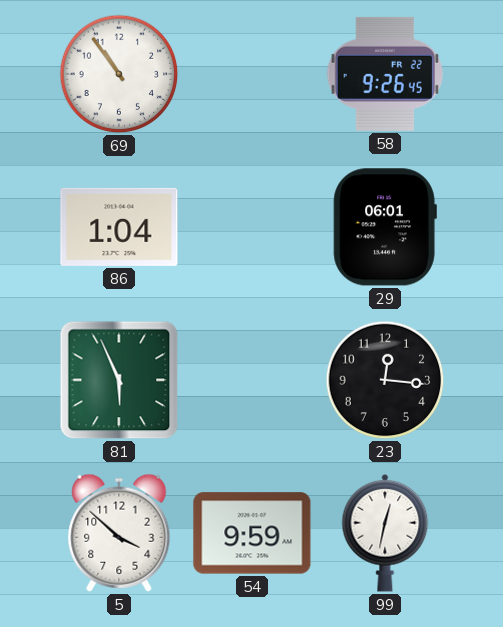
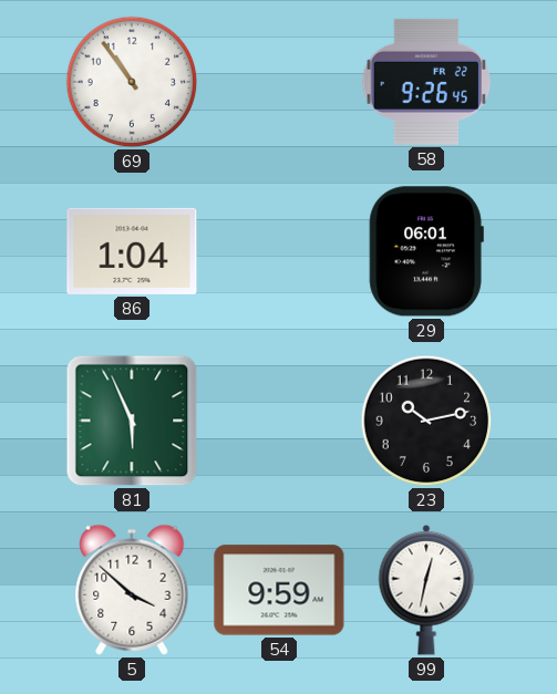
23: 12:16 -> 10:13 (426, 421)
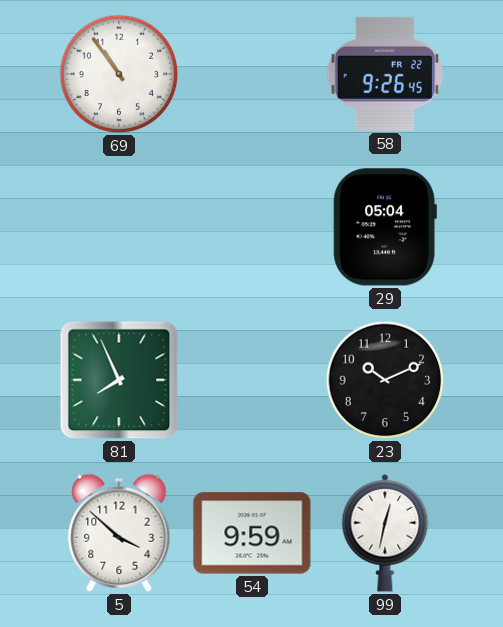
86: 1:04 -> none (132, 251)
29: 06:01 -> 05:04 (385, 227)
81: 5:56 -> 7:56 (119, 380)
23: 10:13 -> 10:11 (385, 380)
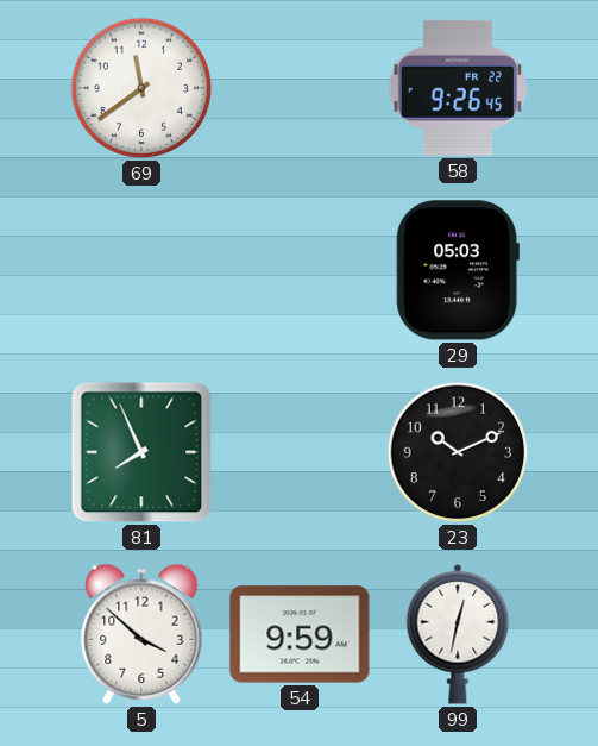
69: 10:54 -> 11:39 (141, 88)
29: 05:04 -> 05:03 (458, 270)
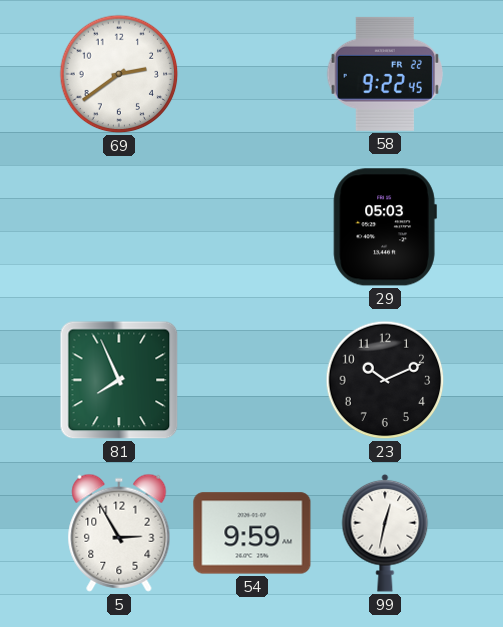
69: 11:39 -> 2:39 (119, 74)
58: 9:26 -> 9:22 (385, 74)
5: 3:52 -> 2:55 (119, 533)
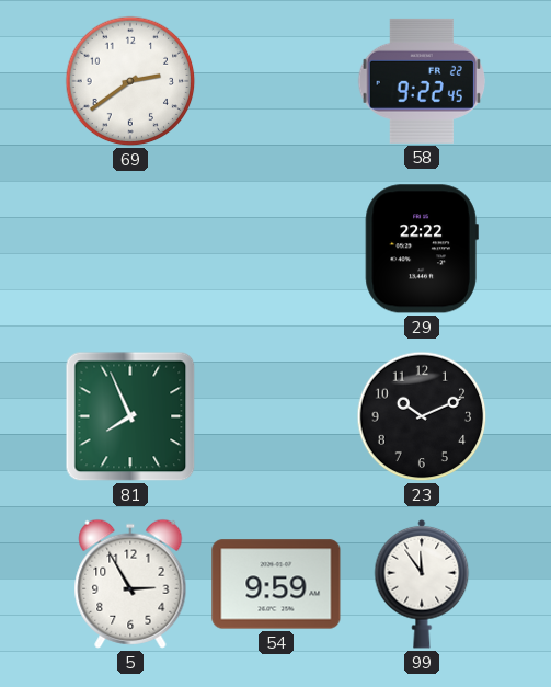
29: 05:03 -> 22:22 (422, 249)
99: 12:32 -> 11:54 (422, 584)
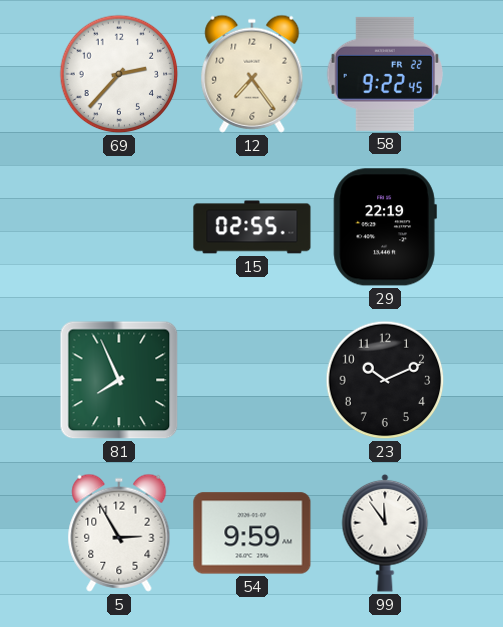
69: 2:39 -> 2:37 (119, 74)
12: none -> 7:24 (252, 74)
15: none -> 02:55 (252, 227)
29: 22:22 -> 22:19 (385, 227)
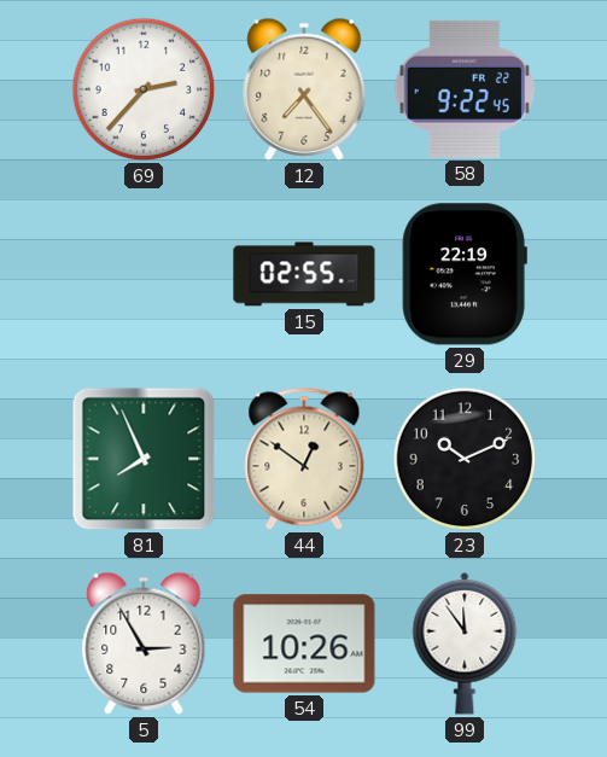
44: none -> 12:51 (304, 459)
54: 9:59 -> 10:26 (304, 644)
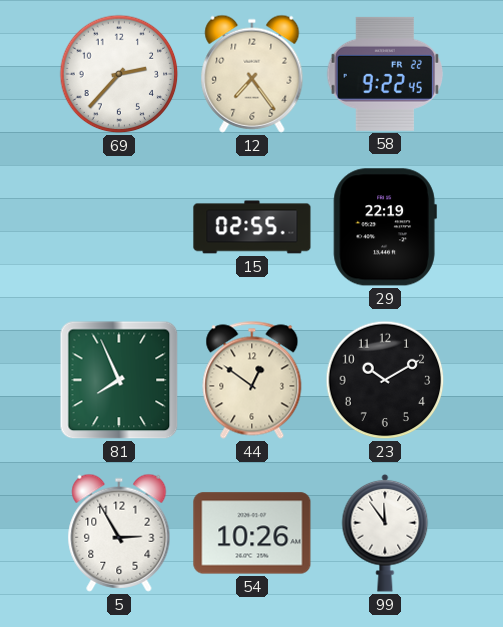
23: 10:11 -> 10:10 (385, 380)
